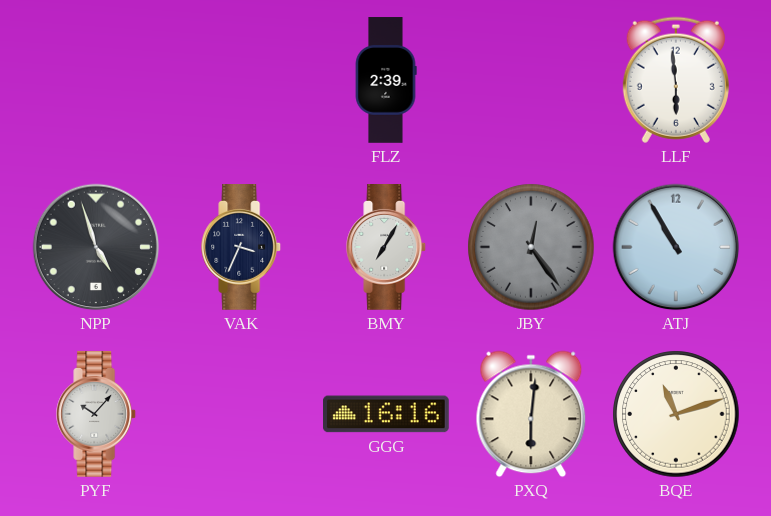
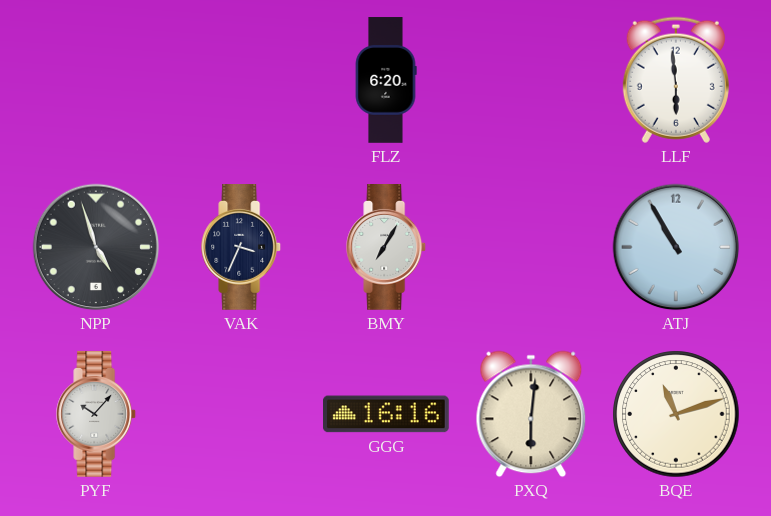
FLZ: 2:39 -> 6:20 (386, 80)
JBY: 12:24 -> none (531, 247)
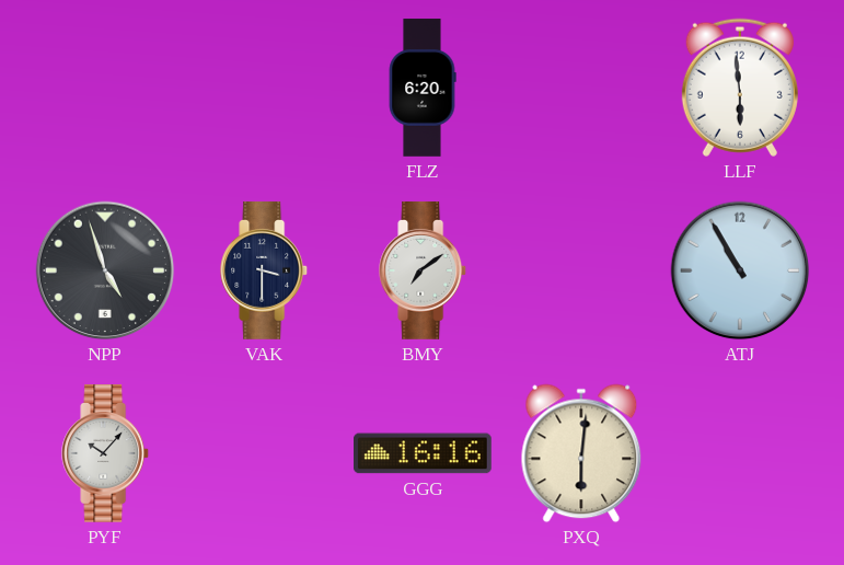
VAK: 3:34 -> 3:30 (265, 272)
BMY: 7:05 -> 7:09 (424, 272)
BQE: 11:12 -> none (676, 414)
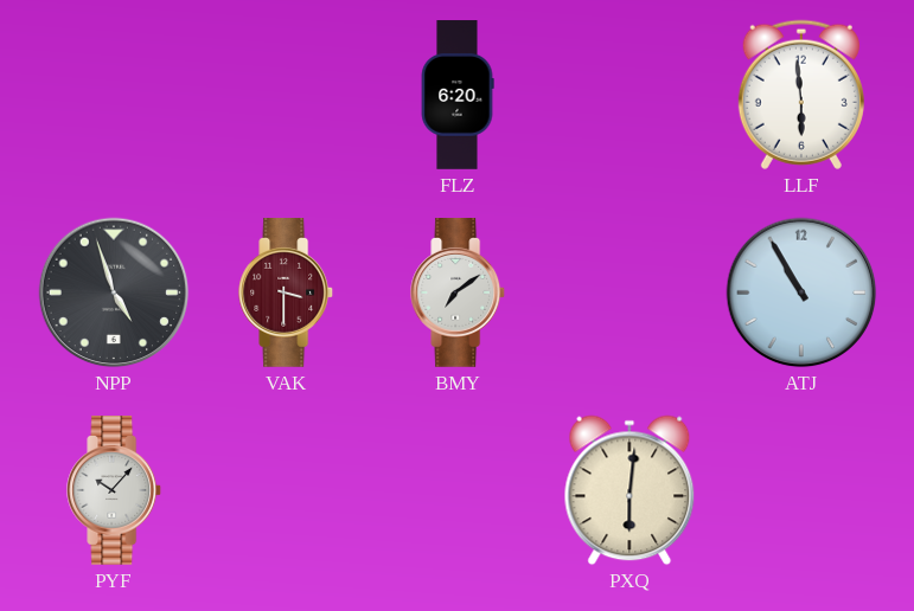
VAK dial: navy -> burgundy (287, 294)
GGG: 16:16 -> none (424, 453)
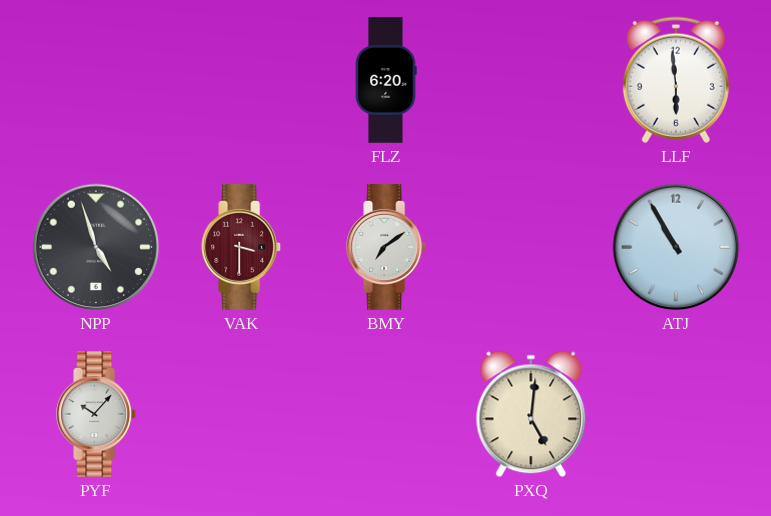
PXQ: 6:01 -> 5:01 (531, 414)
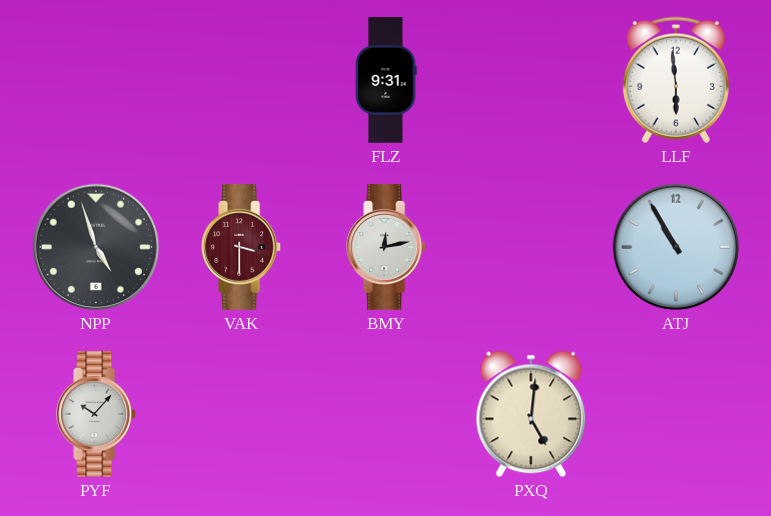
FLZ: 6:20 -> 9:31 (386, 80)
BMY: 7:09 -> 12:13 (387, 248)
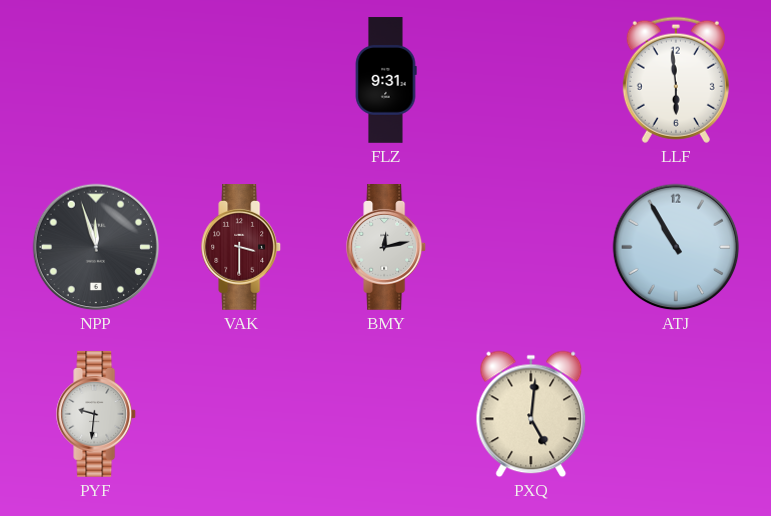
NPP: 4:57 -> 11:57 (96, 247)
PYF: 10:07 -> 9:31 (97, 415)
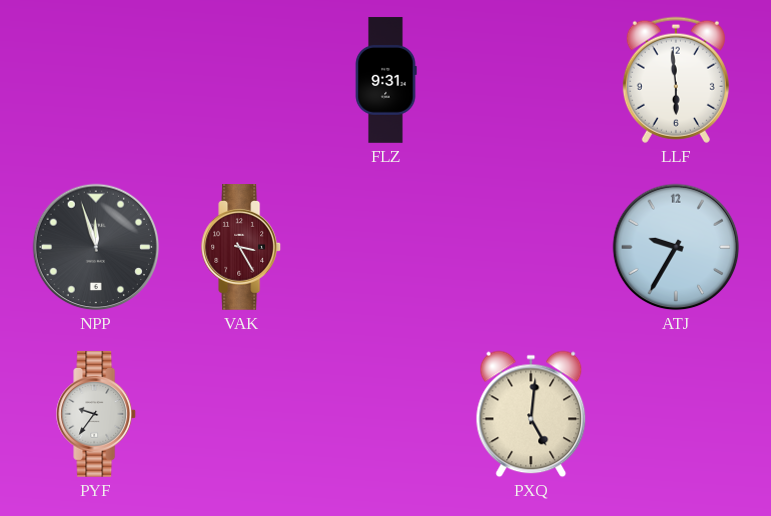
VAK: 3:30 -> 3:25 (242, 248)
BMY: 12:13 -> none (387, 248)
ATJ: 10:55 -> 9:35 (676, 247)
PYF: 9:31 -> 9:36 (97, 415)
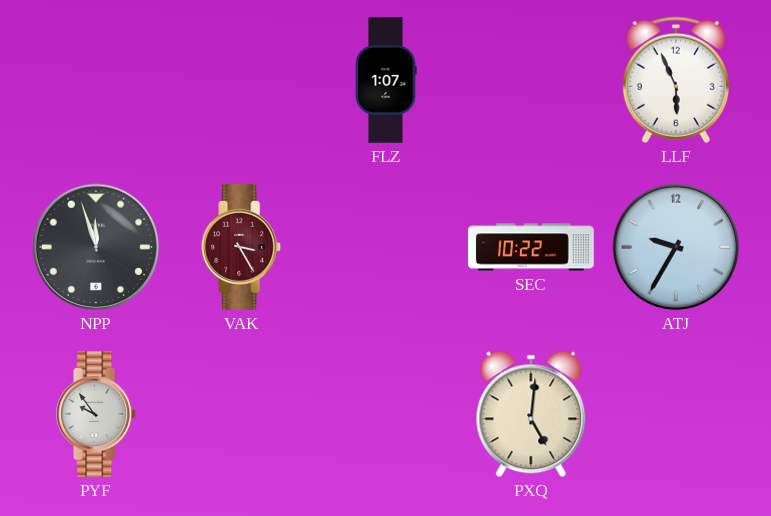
FLZ: 9:31 -> 1:07 (386, 80)
LLF: 5:59 -> 5:56 (676, 80)
SEC: none -> 10:22 (532, 247)
PYF: 9:36 -> 9:54 (97, 415)
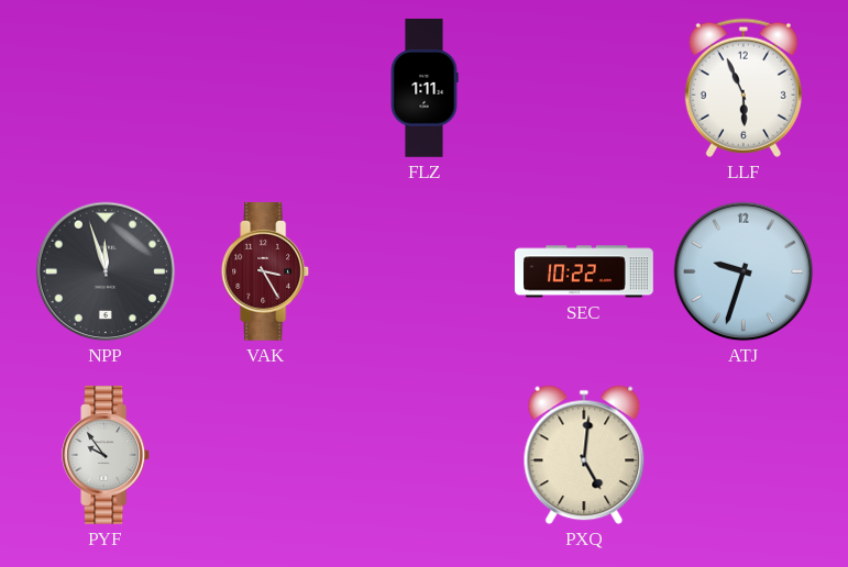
FLZ: 1:07 -> 1:11 (425, 88)
ATJ: 9:35 -> 9:33 (744, 271)
